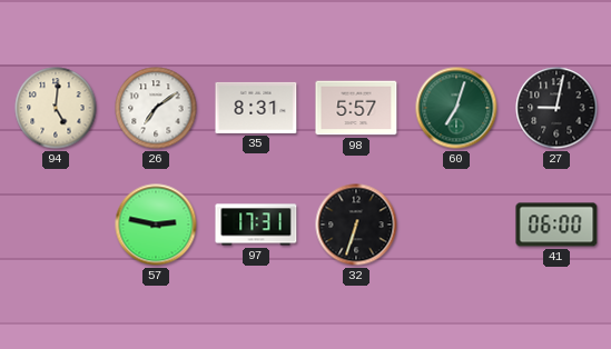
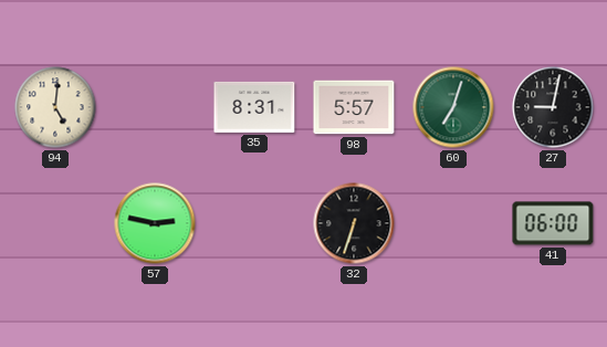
26: 7:09 -> none (156, 108)
97: 17:31 -> none (256, 225)
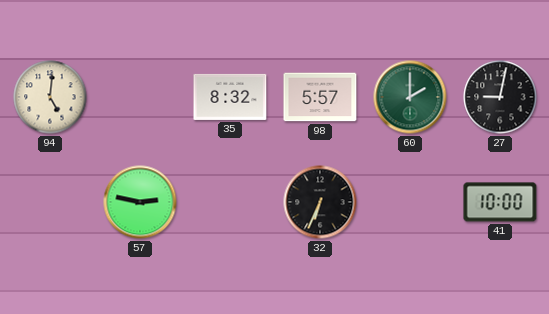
35: 8:31 -> 8:32 (230, 97)
60: 7:03 -> 2:00 (410, 97)
32: 6:33 -> 6:34 (320, 202)
41: 06:00 -> 10:00 (500, 202)
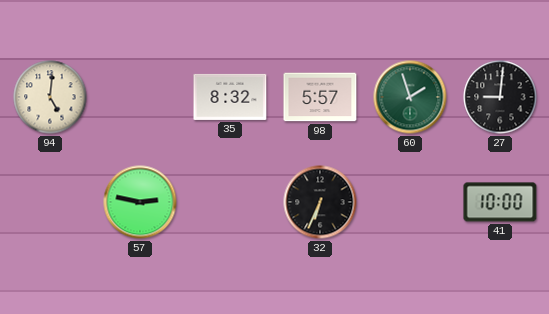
60: 2:00 -> 1:57 (410, 97)
27: 9:02 -> 9:01 (500, 97)
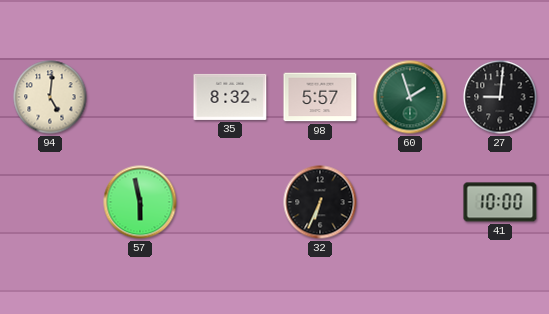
57: 2:47 -> 5:58 (140, 202)
